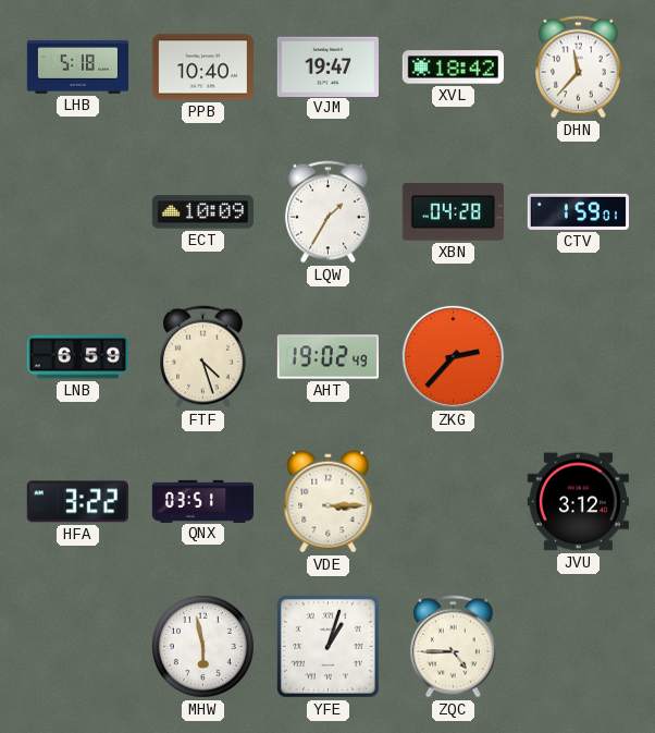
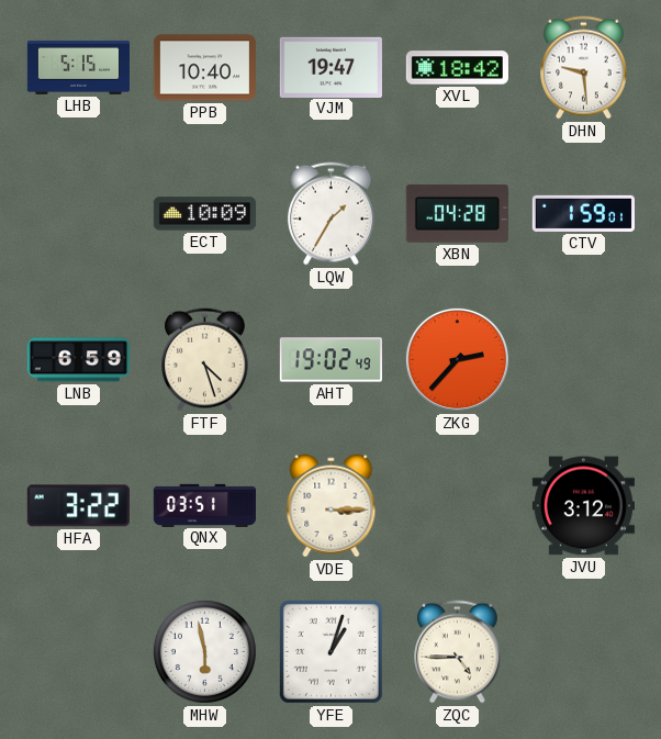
LHB: 5:18 -> 5:15 (78, 67)
DHN: 11:37 -> 9:29 (584, 68)
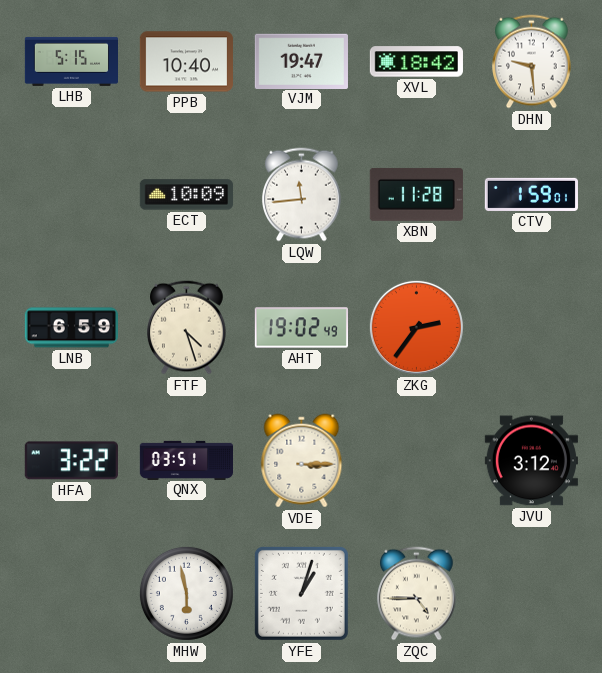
LQW: 1:35 -> 11:44 (302, 195)
XBN: 04:28 -> 11:28 (416, 194)
ZKG: 2:37 -> 2:36 (416, 327)
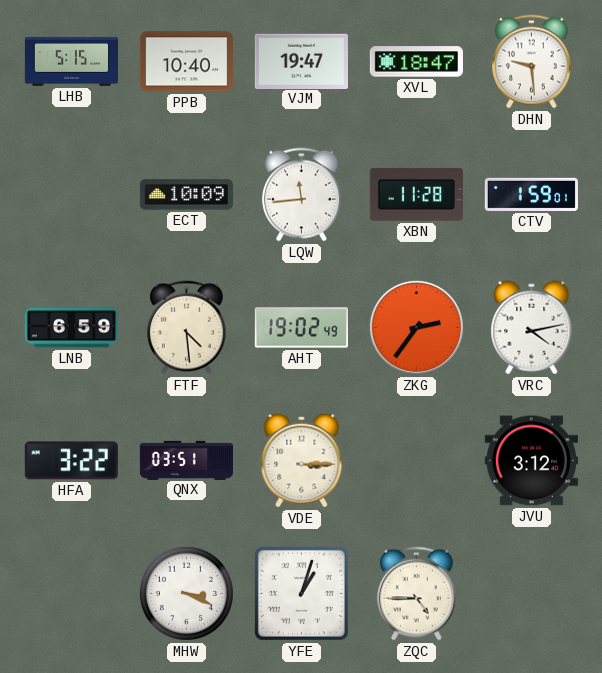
XVL: 18:42 -> 18:47 (416, 62)
FTF: 4:27 -> 4:29 (187, 328)
VRC: none -> 4:13 (532, 328)
MHW: 5:58 -> 3:19 (186, 593)
